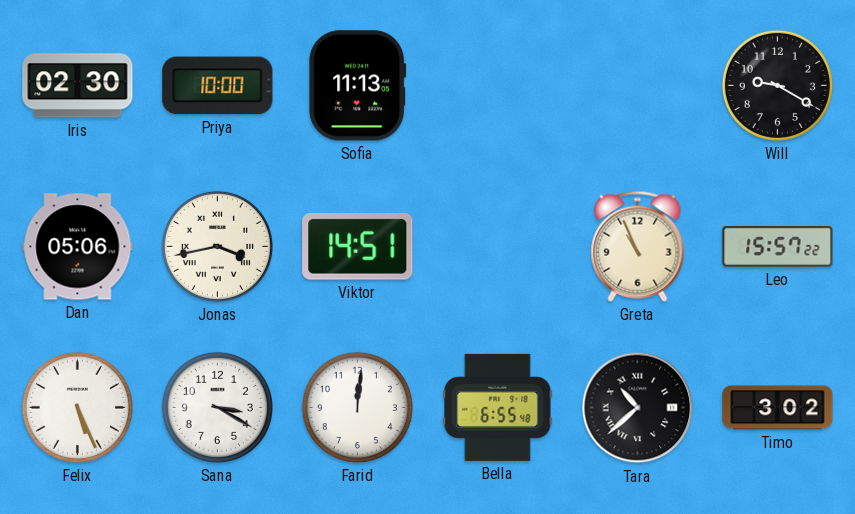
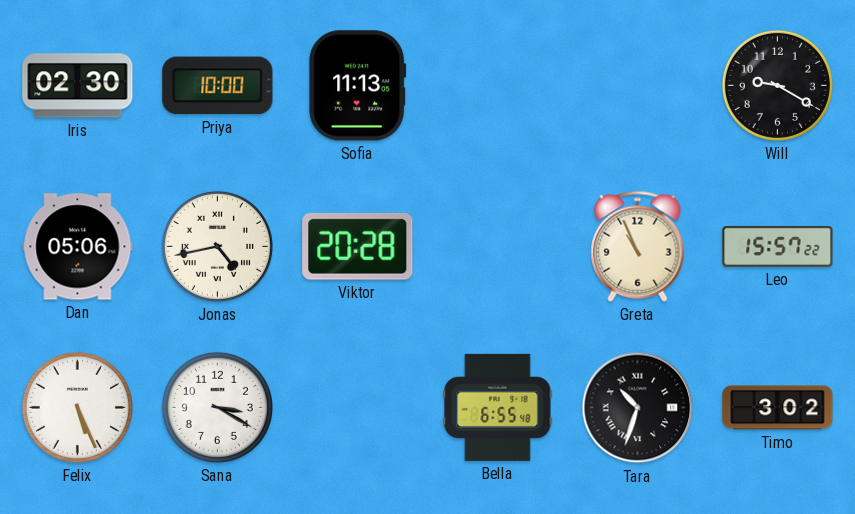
Jonas: 3:43 -> 4:43 (217, 246)
Viktor: 14:51 -> 20:28 (358, 247)
Farid: 12:01 -> none (357, 407)
Tara: 10:38 -> 10:33 (638, 408)
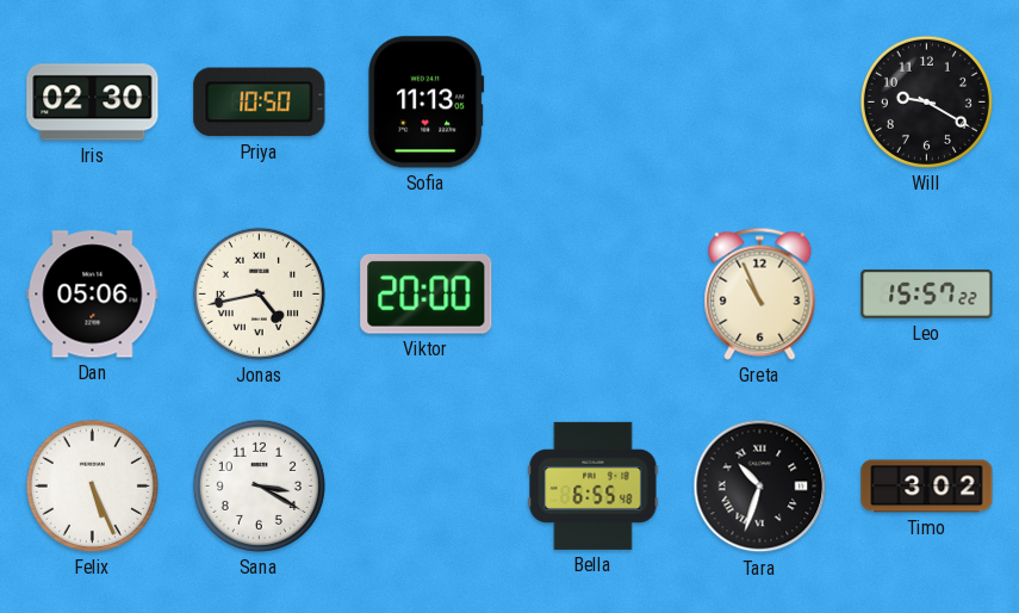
Priya: 10:00 -> 10:50 (260, 103)
Viktor: 20:28 -> 20:00 (427, 295)
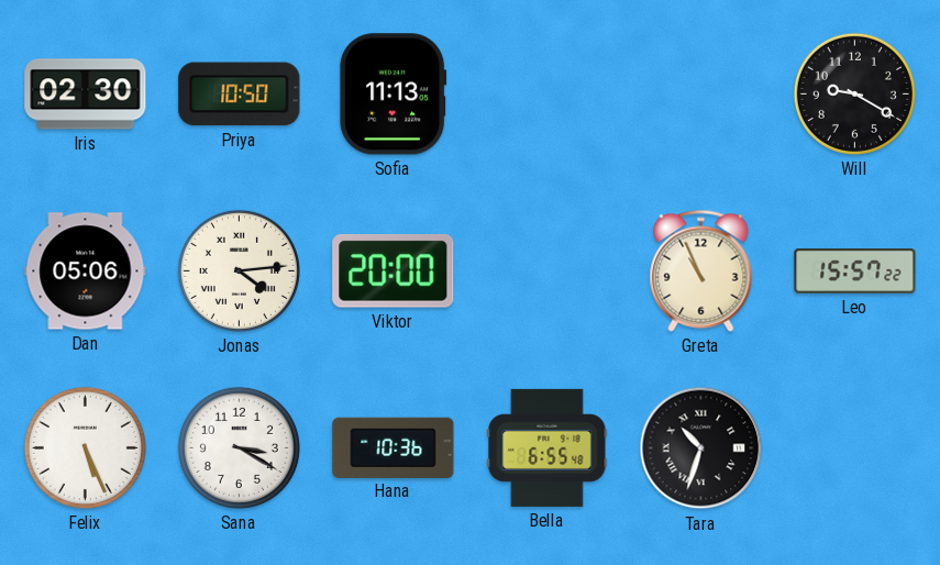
Jonas: 4:43 -> 4:14 (239, 270)
Hana: none -> 10:36 (394, 447)
Timo: 3:02 -> none (927, 487)
